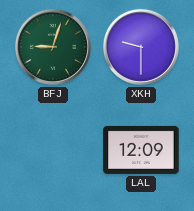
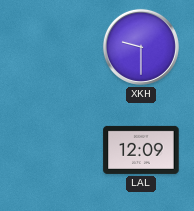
BFJ: 9:03 -> none (53, 47)
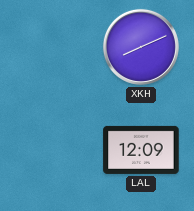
XKH: 9:30 -> 8:11 (141, 47)
